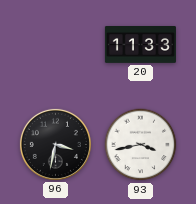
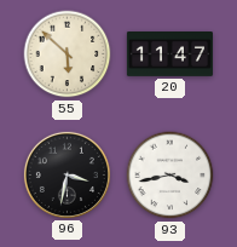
55: none -> 5:52 (68, 54)
20: 11:33 -> 11:47 (169, 54)
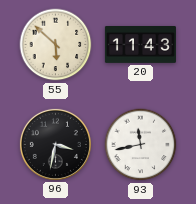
20: 11:47 -> 11:43 (140, 45)
93: 3:43 -> 11:43 (141, 145)
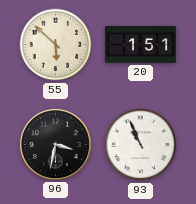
20: 11:43 -> 1:51 (140, 45)
93: 11:43 -> 10:56 (141, 145)
